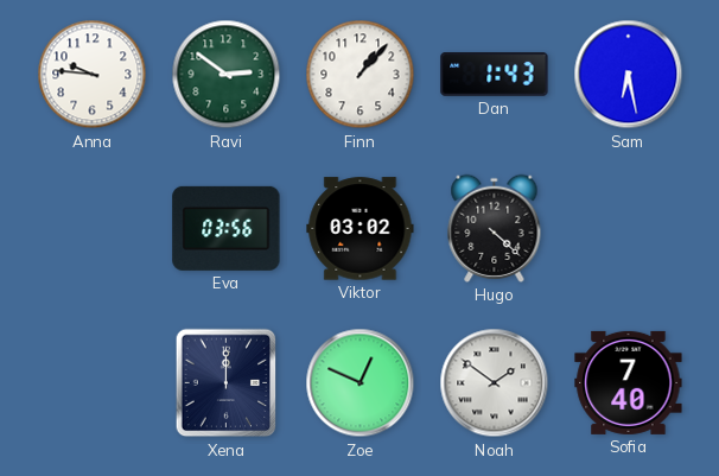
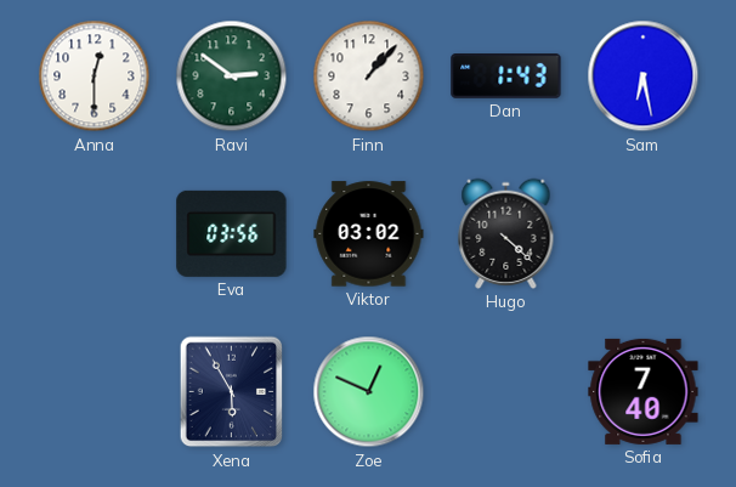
Anna: 9:46 -> 12:30 (95, 77)
Xena: 12:00 -> 5:55 (232, 392)
Noah: 1:51 -> none (495, 383)
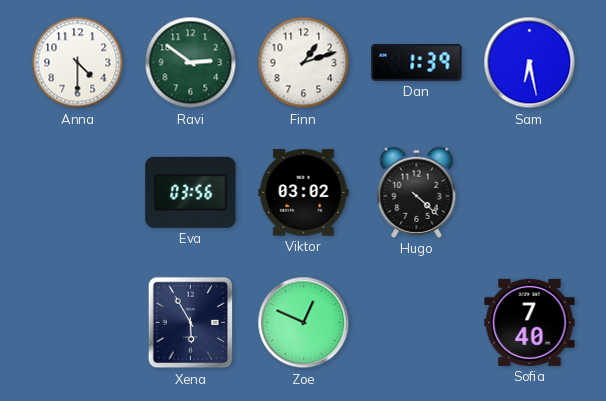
Anna: 12:30 -> 4:30 (78, 63)
Finn: 1:07 -> 1:12 (304, 63)
Dan: 1:43 -> 1:39 (417, 63)
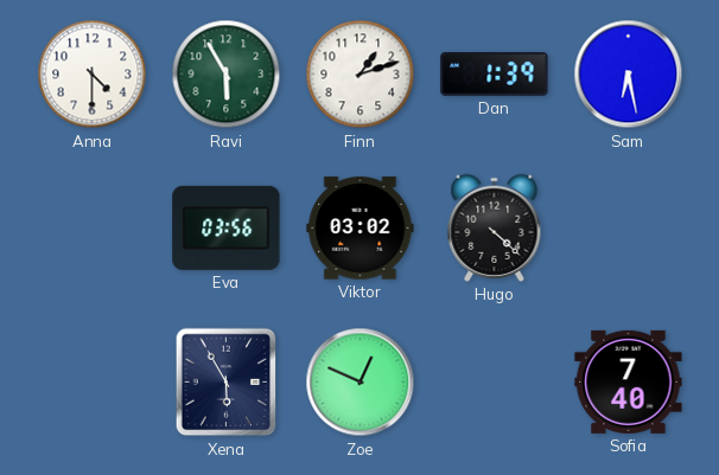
Ravi: 2:51 -> 5:55 (227, 75)
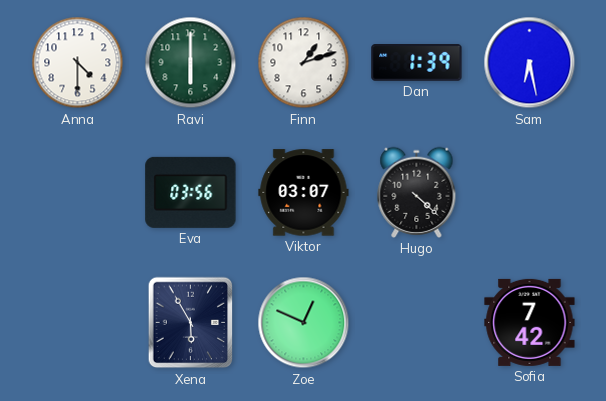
Ravi: 5:55 -> 6:00 (191, 63)
Viktor: 03:02 -> 03:07 (304, 193)
Sofia: 7:40 -> 7:42 (530, 322)
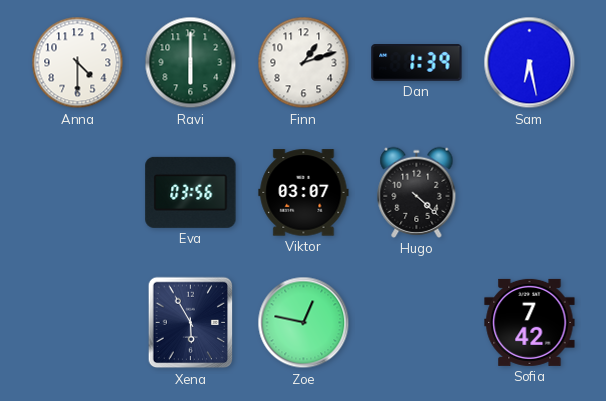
Zoe: 12:49 -> 12:47 (304, 323)
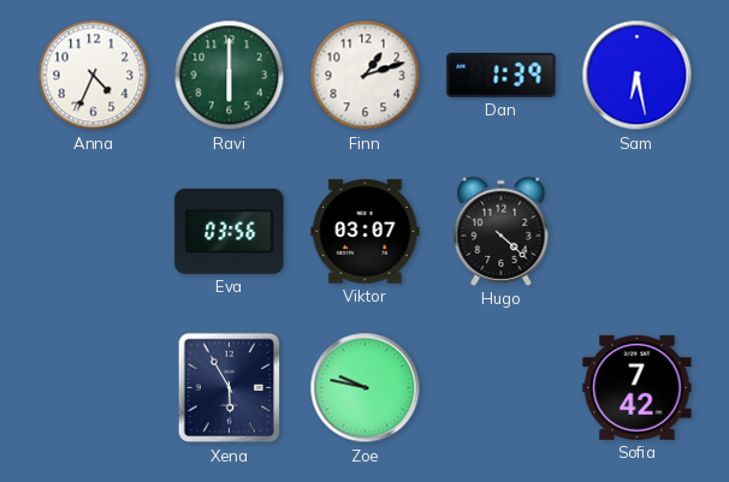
Anna: 4:30 -> 4:34 (94, 76)
Zoe: 12:47 -> 9:47 (366, 388)
